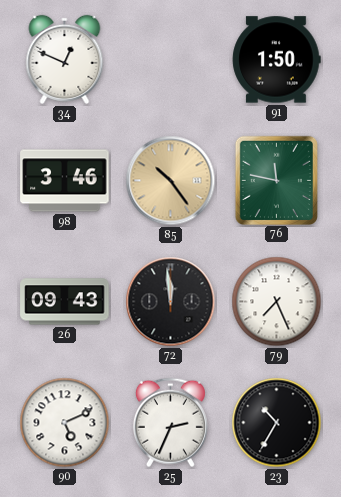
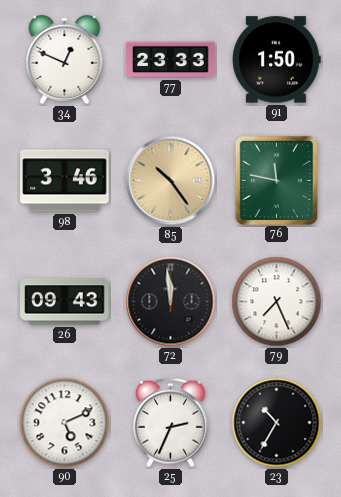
77: none -> 23:33 (171, 60)
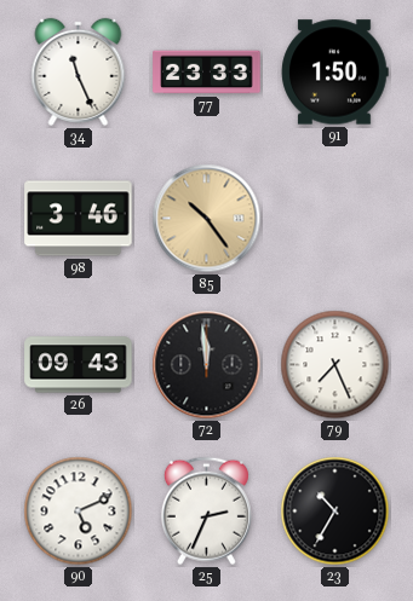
34: 12:49 -> 11:26 (79, 71)
76: 11:47 -> none (276, 180)
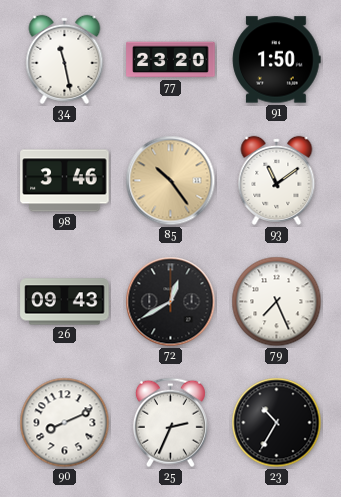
34: 11:26 -> 11:28 (65, 59)
77: 23:33 -> 23:20 (171, 60)
93: none -> 11:09 (277, 180)
72: 11:59 -> 12:40 (171, 302)
90: 5:11 -> 8:11 (65, 423)
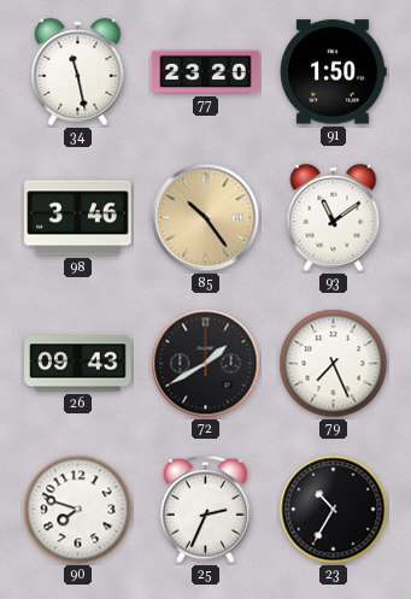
72: 12:40 -> 1:40 (206, 364)
90: 8:11 -> 7:48 (78, 510)
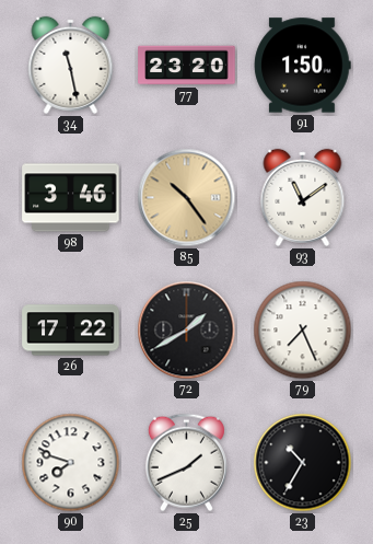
26: 09:43 -> 17:22 (71, 331)
25: 2:34 -> 1:41 (186, 463)
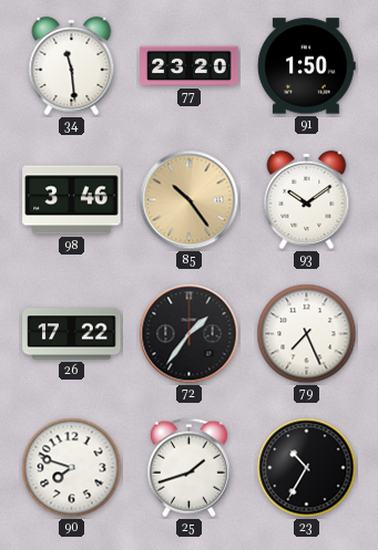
34: 11:28 -> 11:29 (72, 65)
93: 11:09 -> 10:09 (307, 199)
72: 1:40 -> 1:36 (190, 334)
25: 1:41 -> 1:42 (188, 468)
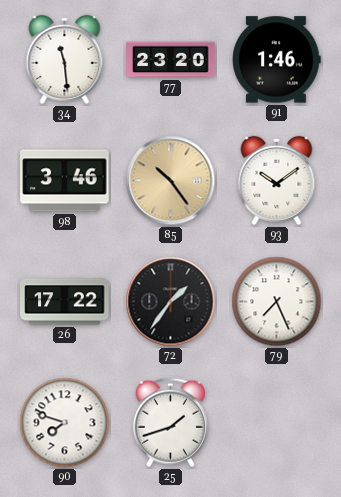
91: 1:50 -> 1:46 (276, 60)
23: 10:35 -> none (307, 468)
